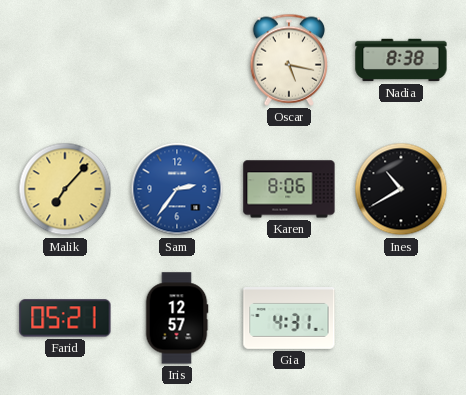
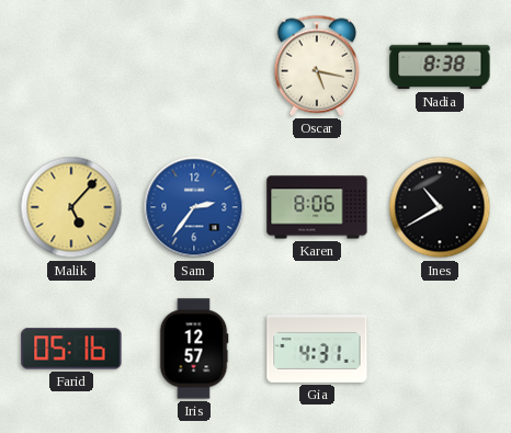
Malik: 7:07 -> 5:07 (71, 207)
Farid: 05:21 -> 05:16 (71, 349)
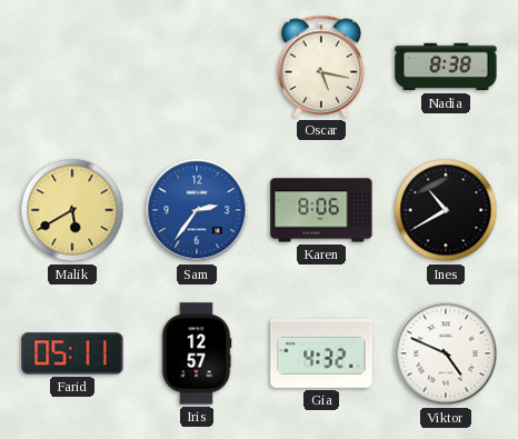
Malik: 5:07 -> 5:40 (72, 210)
Farid: 05:16 -> 05:11 (72, 353)
Gia: 4:31 -> 4:32 (321, 355)
Viktor: none -> 4:49 (446, 353)
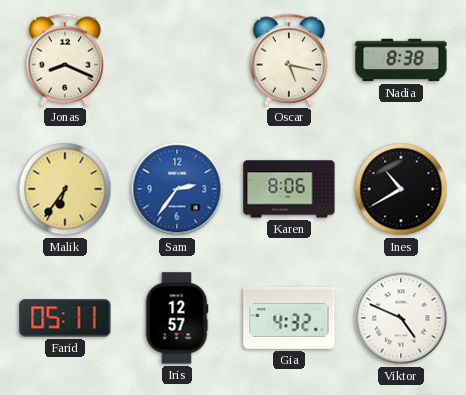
Jonas: none -> 8:19 (64, 60)
Malik: 5:40 -> 6:36 (65, 189)
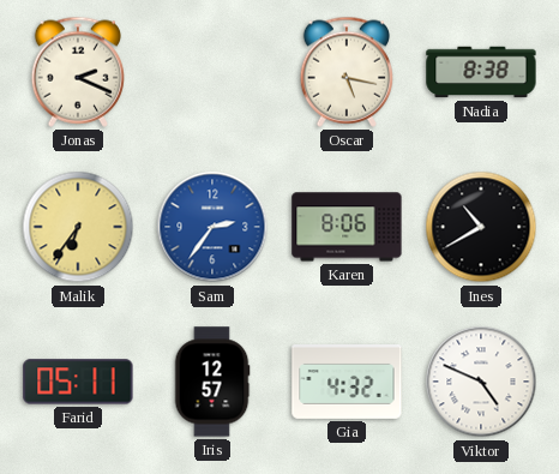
Jonas: 8:19 -> 2:19 (77, 72)
